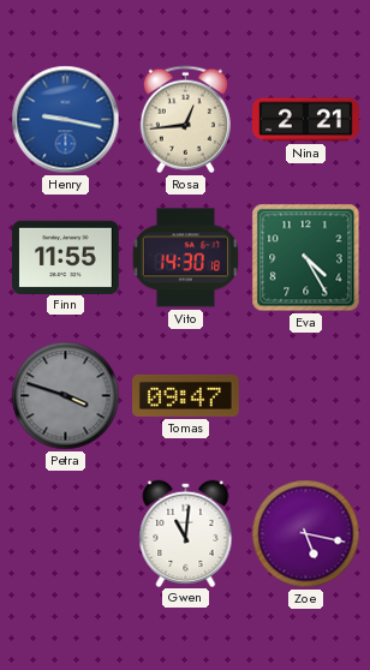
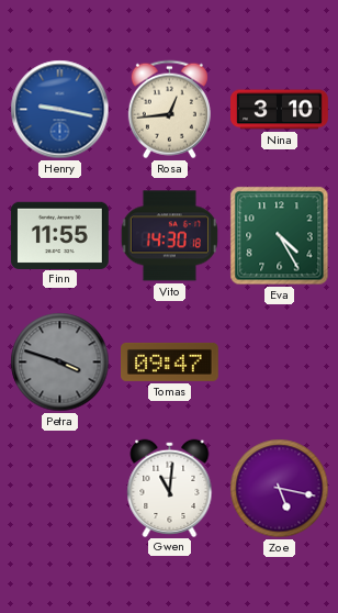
Nina: 2:21 -> 3:10 (280, 110)
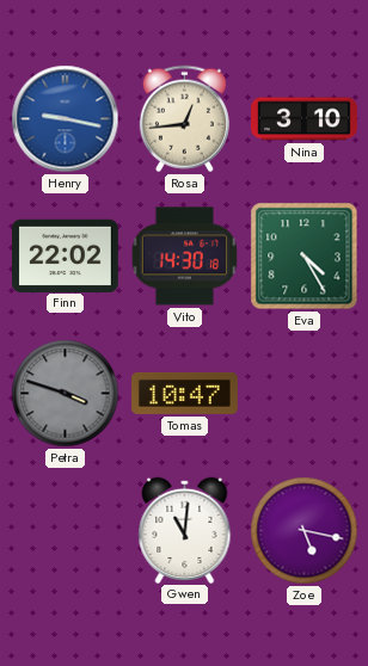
Finn: 11:55 -> 22:02 (66, 255)
Tomas: 09:47 -> 10:47 (185, 393)
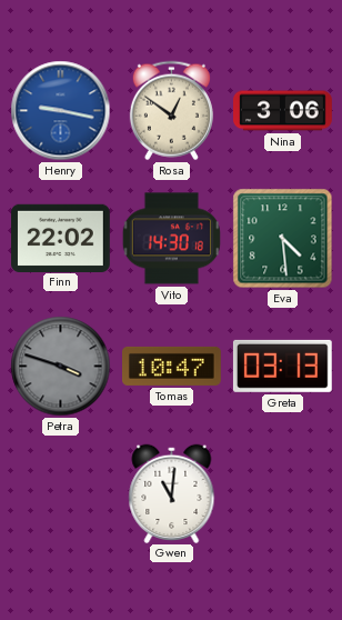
Rosa: 12:44 -> 12:51 (171, 111)
Nina: 3:10 -> 3:06 (283, 111)
Eva: 4:25 -> 4:29 (283, 239)
Greta: none -> 03:13 (282, 366)
Zoe: 5:17 -> none (305, 531)
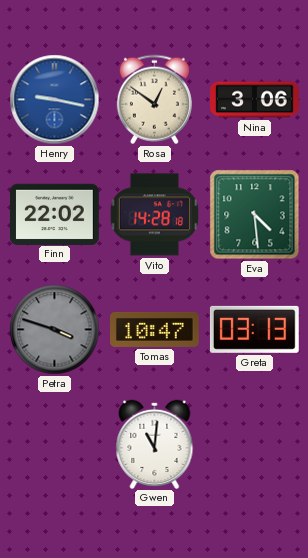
Vito: 14:30 -> 14:28 (154, 215)
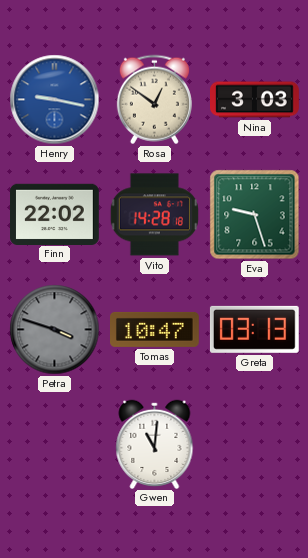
Nina: 3:06 -> 3:03 (255, 100)
Eva: 4:29 -> 9:27 (255, 215)
